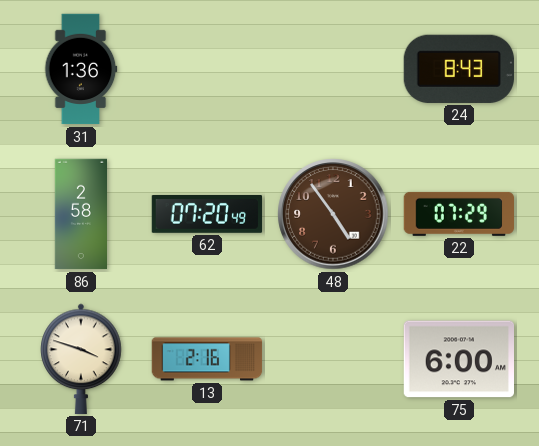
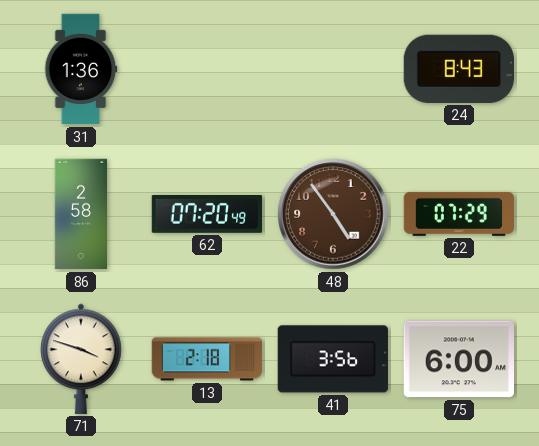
13: 2:16 -> 2:18 (207, 359)
41: none -> 3:56 (333, 359)
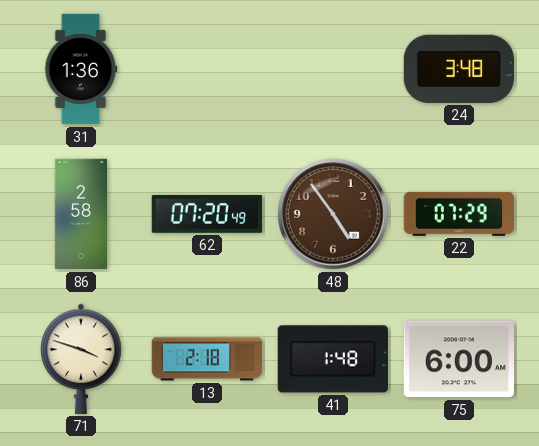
24: 8:43 -> 3:48 (459, 69)
41: 3:56 -> 1:48 (333, 359)
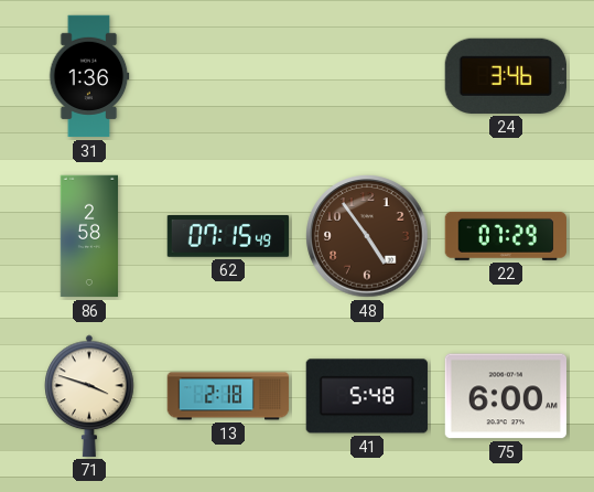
24: 3:48 -> 3:46 (506, 76)
62: 07:20 -> 07:15 (228, 237)
41: 1:48 -> 5:48 (367, 396)
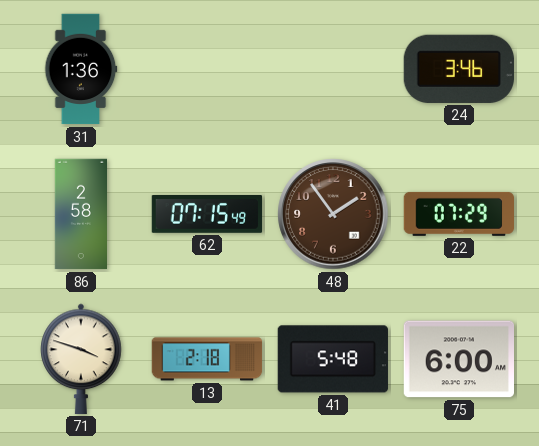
48: 4:54 -> 1:54 (333, 214)
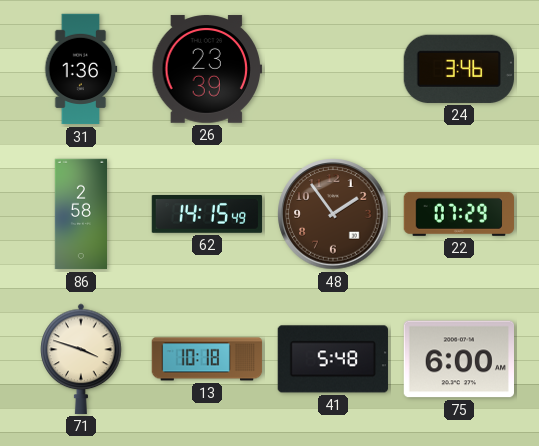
26: none -> 23:39 (207, 69)
62: 07:15 -> 14:15 (207, 215)
13: 2:18 -> 10:18 (207, 359)
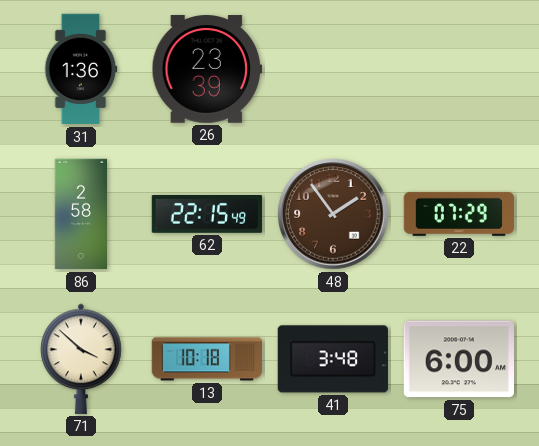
24: 3:46 -> none (459, 69)
62: 14:15 -> 22:15 (207, 215)
71: 3:48 -> 3:52 (81, 359)
41: 5:48 -> 3:48 (333, 359)
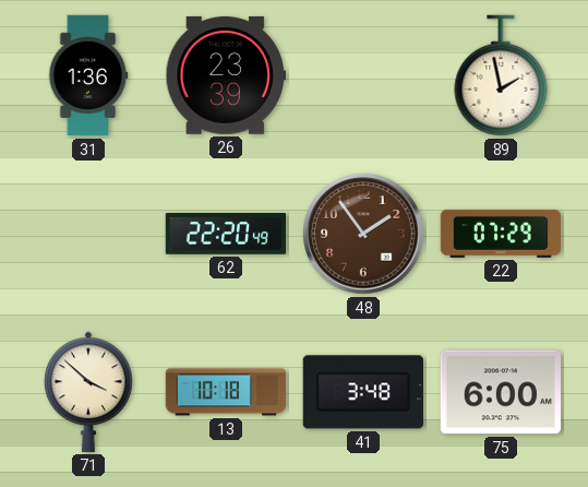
89: none -> 1:58 (501, 75)
86: 2:58 -> none (80, 214)
62: 22:15 -> 22:20 (226, 235)
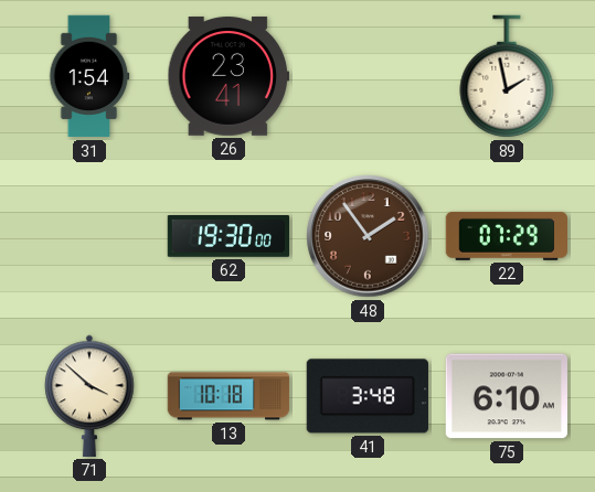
31: 1:36 -> 1:54 (89, 76)
26: 23:39 -> 23:41 (229, 76)
62: 22:20 -> 19:30 (229, 237)
75: 6:00 -> 6:10 (506, 396)
